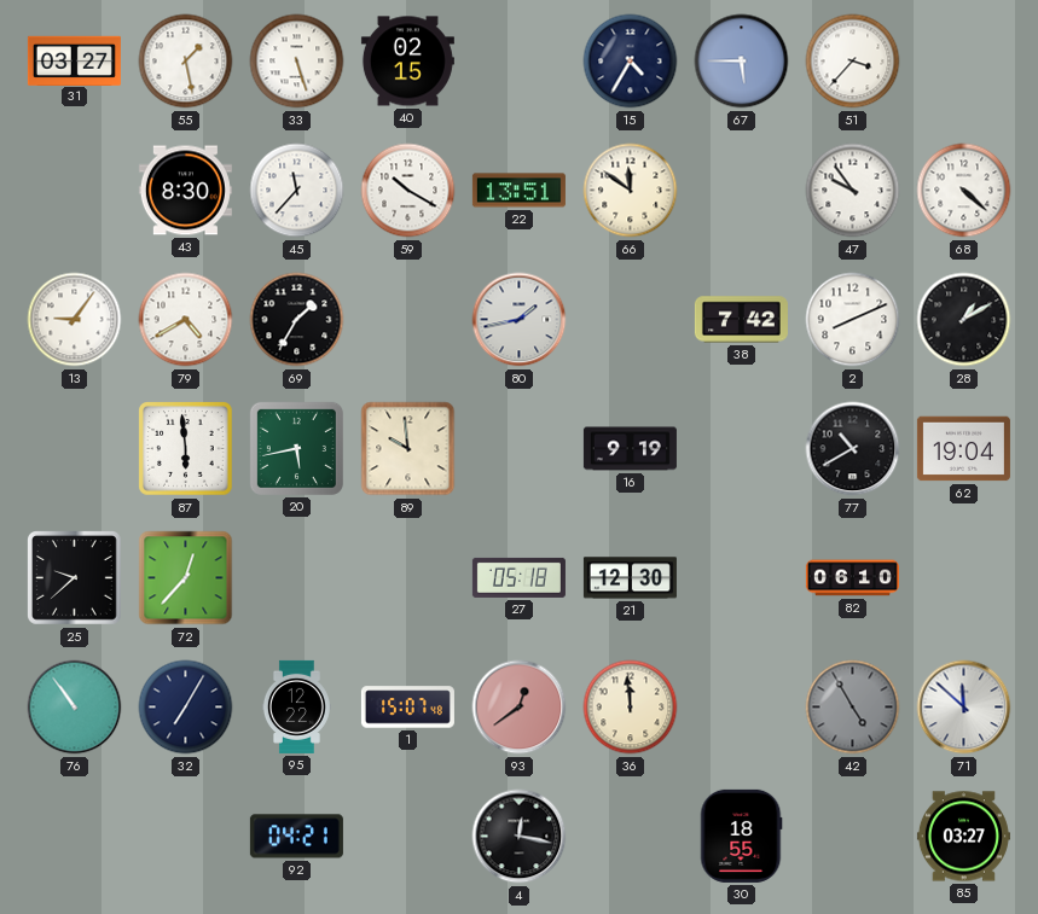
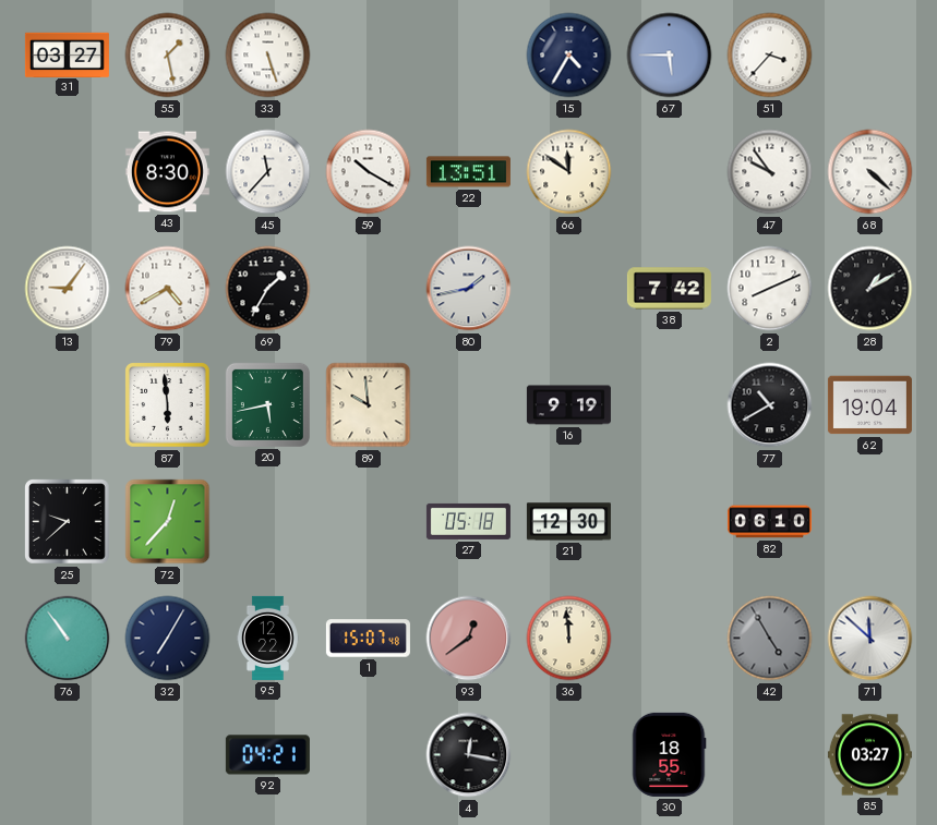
40: 02:15 -> none (407, 62)
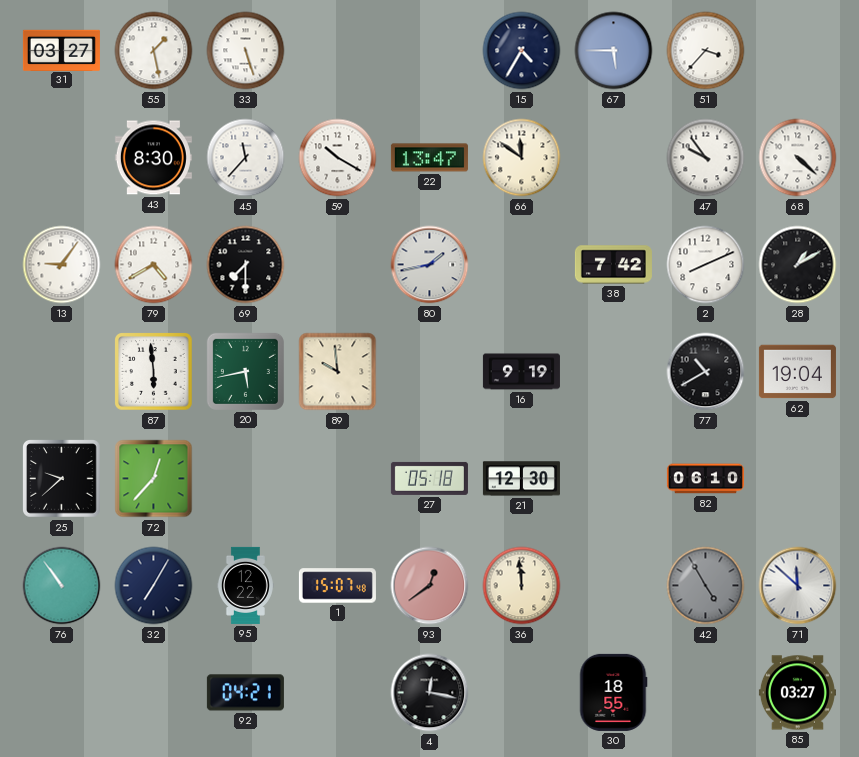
22: 13:51 -> 13:47 (429, 158)
69: 1:35 -> 7:30 (246, 265)
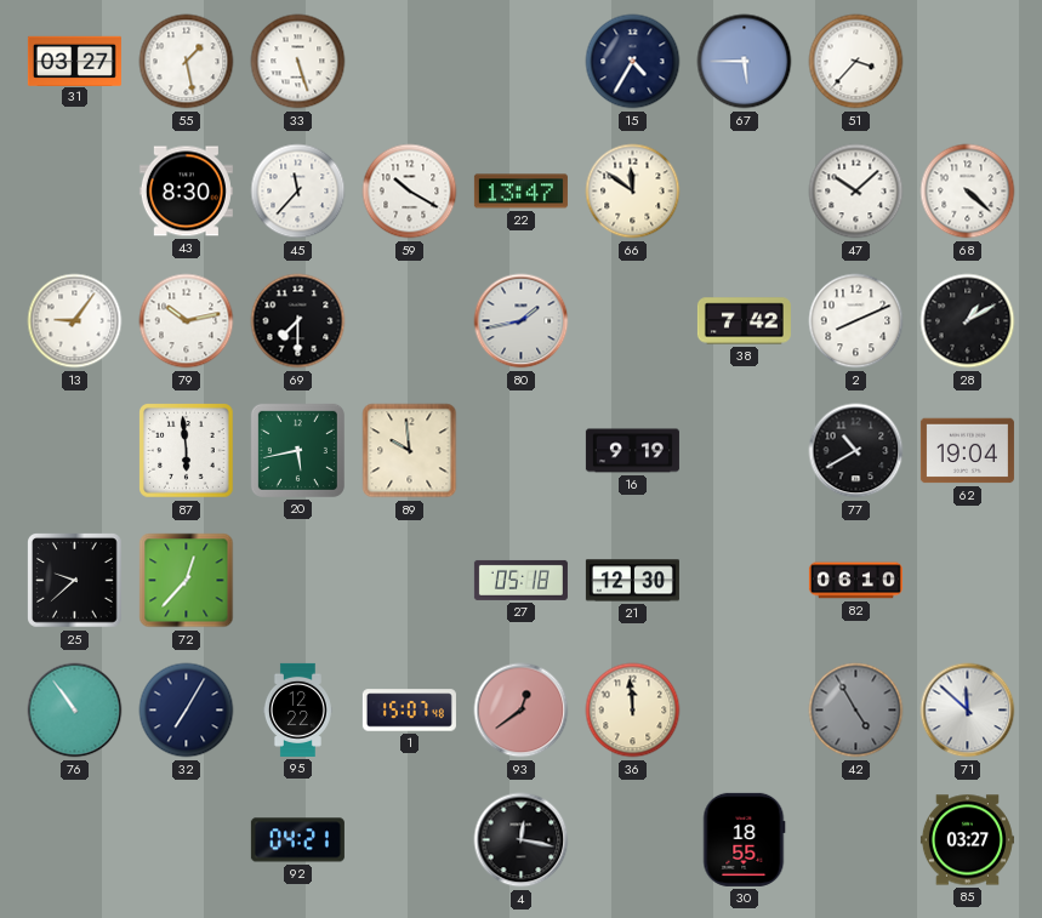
47: 9:54 -> 10:08 (856, 192)
79: 4:40 -> 10:13 (187, 321)
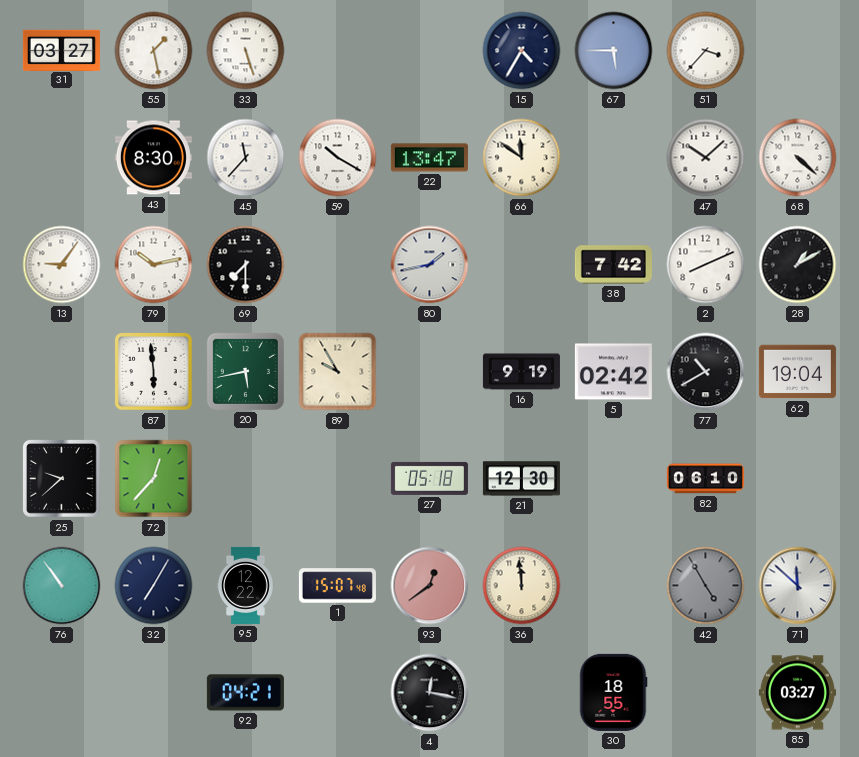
89: 9:59 -> 9:55 (338, 372)
5: none -> 02:42 (613, 372)
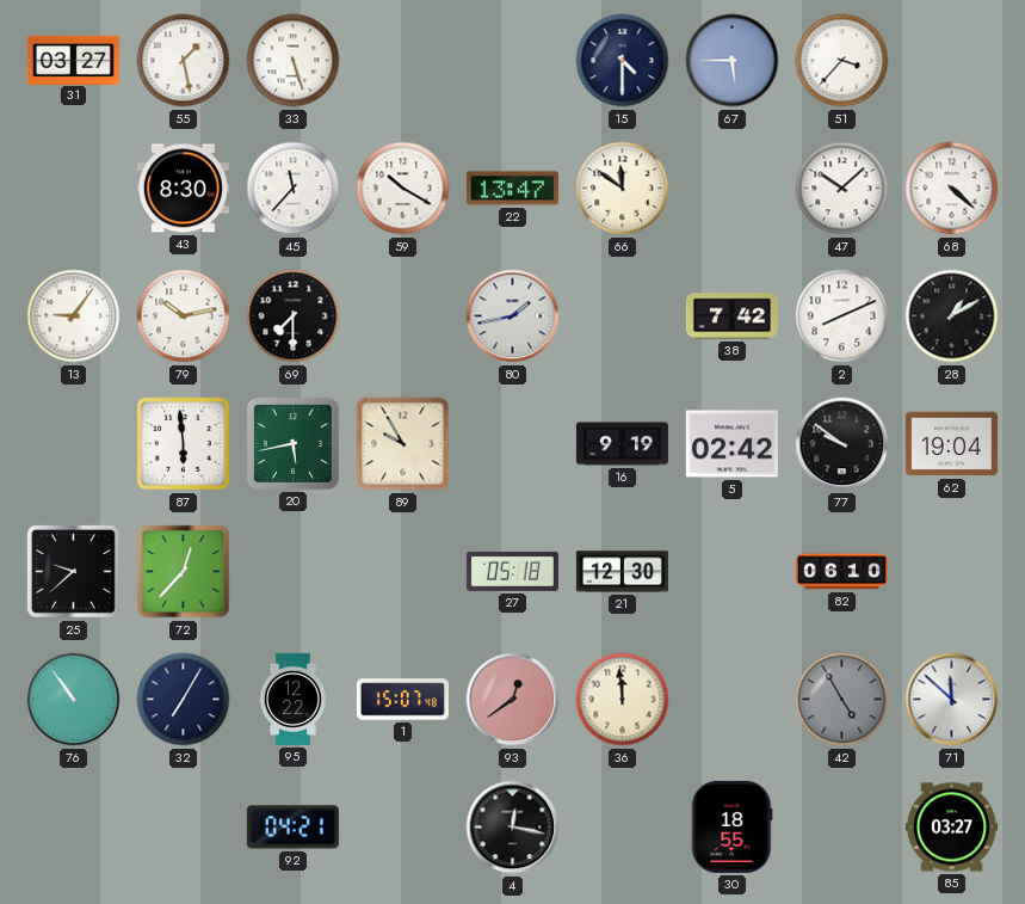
15: 4:35 -> 4:30 (623, 61)
77: 10:40 -> 9:51 (842, 444)
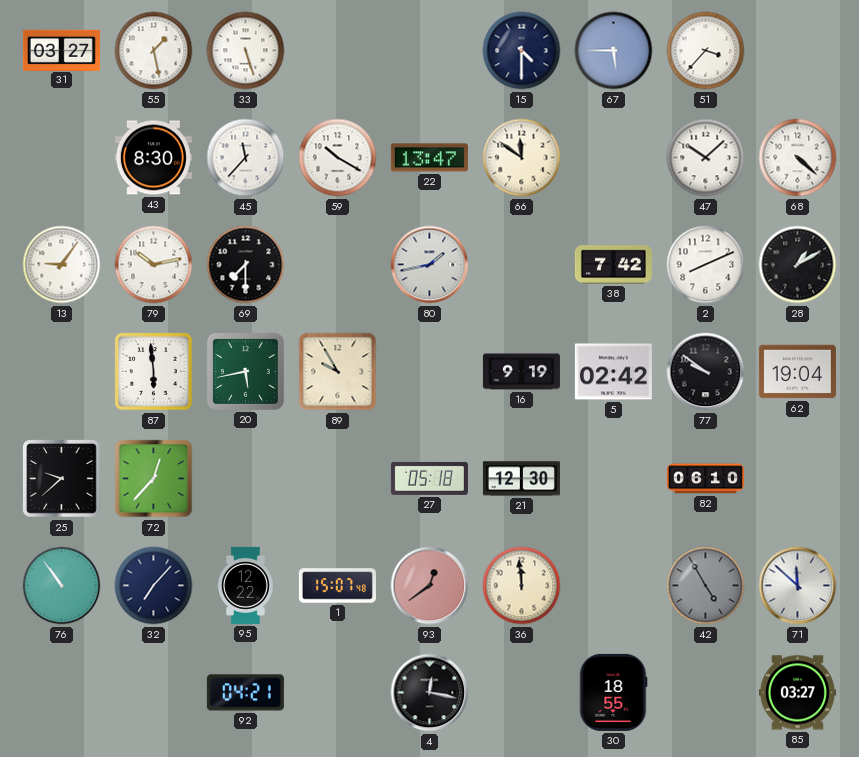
32: 7:05 -> 7:07 (154, 586)
